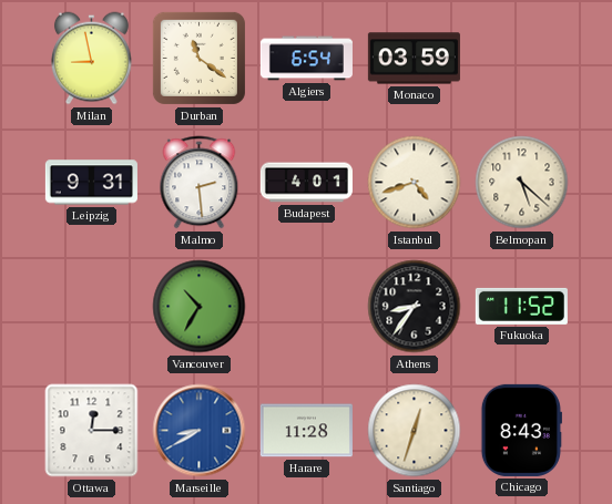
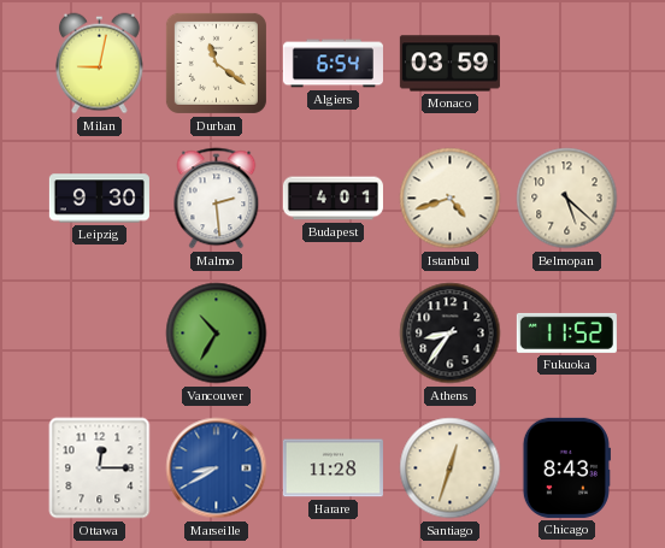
Milan: 8:58 -> 9:02 (99, 64)
Leipzig: 9:31 -> 9:30 (99, 199)
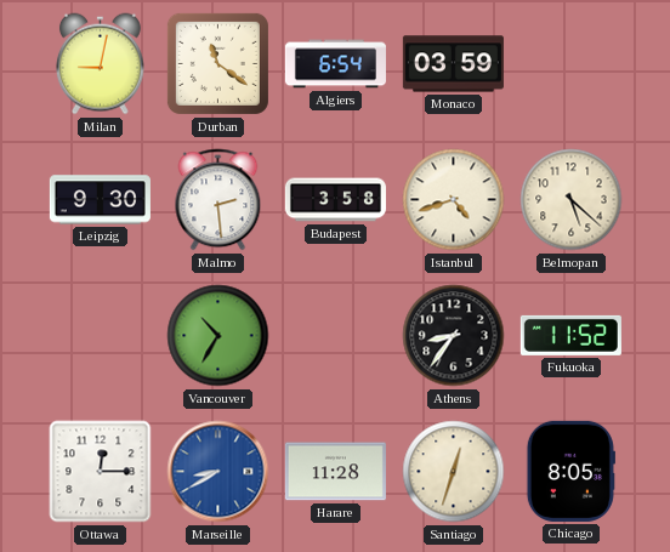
Budapest: 4:01 -> 3:58 (335, 200)
Chicago: 8:43 -> 8:05 (570, 471)
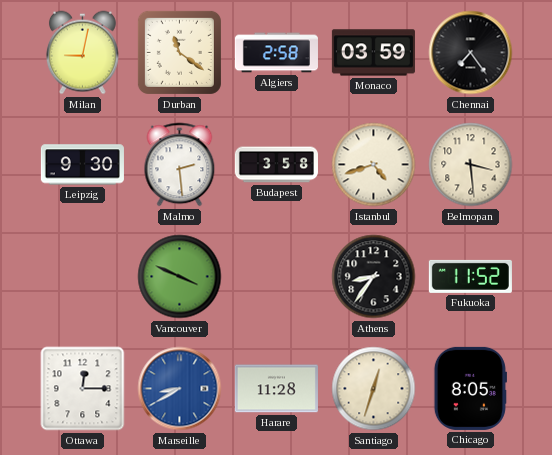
Algiers: 6:54 -> 2:58 (276, 53)
Chennai: none -> 7:24 (471, 53)
Belmopan: 5:22 -> 3:29 (471, 165)
Vancouver: 10:35 -> 3:49 (180, 277)
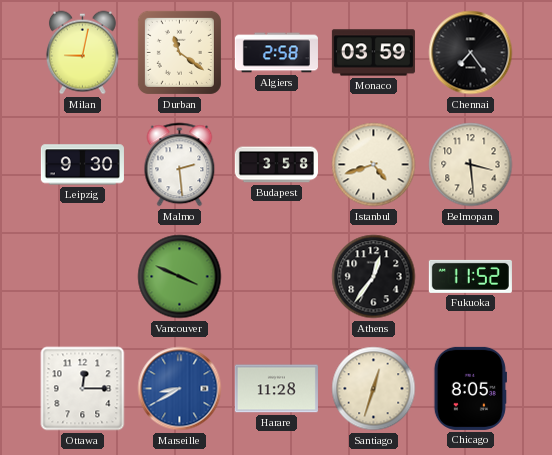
Athens: 8:36 -> 12:36 (374, 277)
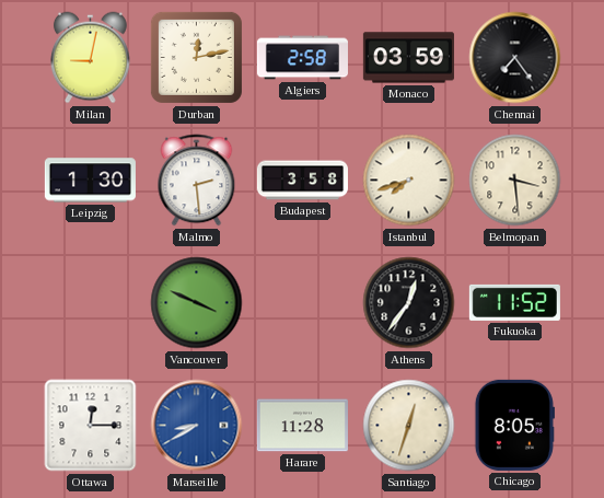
Durban: 11:21 -> 12:13 (196, 57)
Leipzig: 9:30 -> 1:30 (90, 181)
Istanbul: 4:42 -> 7:42 (409, 181)
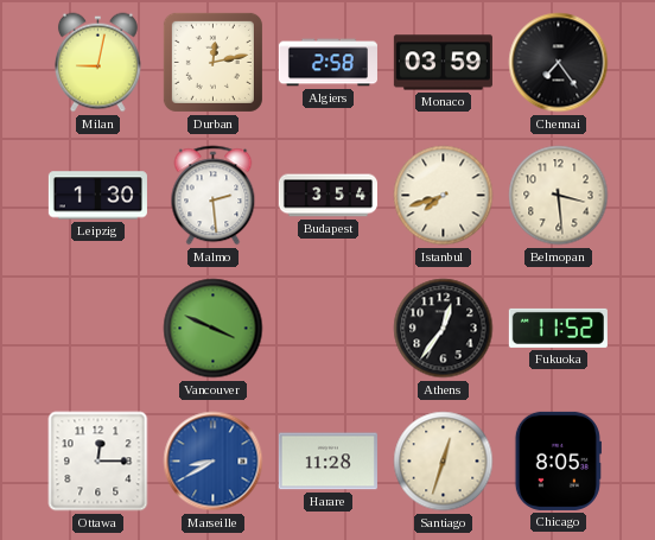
Budapest: 3:58 -> 3:54 (327, 196)
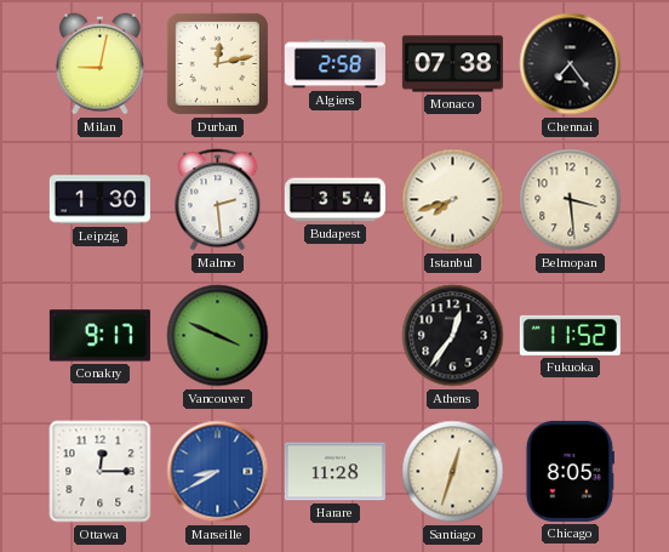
Monaco: 03:59 -> 07:38 (452, 64)
Conakry: none -> 9:17 (99, 336)
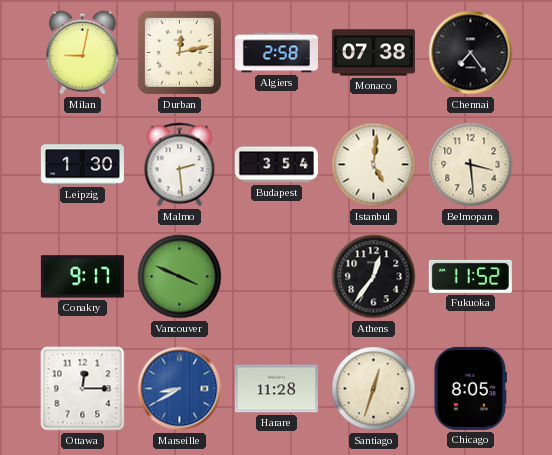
Istanbul: 7:42 -> 5:01 (374, 165)
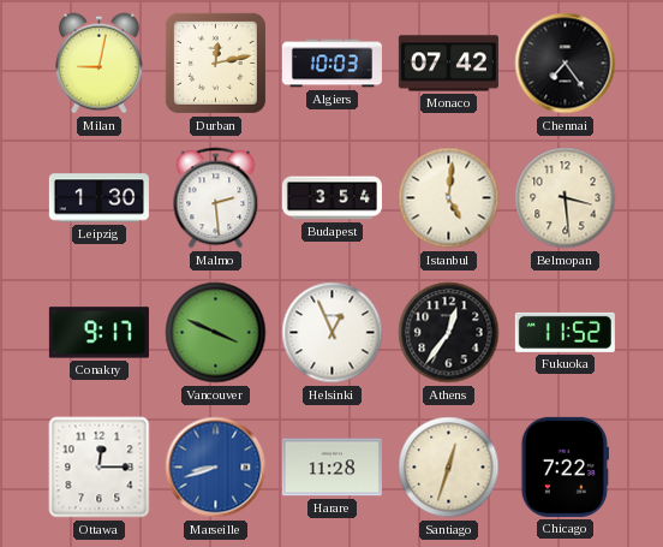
Algiers: 2:58 -> 10:03 (331, 64)
Monaco: 07:38 -> 07:42 (448, 64)
Helsinki: none -> 12:56 (333, 333)
Marseille: 8:40 -> 8:42 (216, 468)
Chicago: 8:05 -> 7:22 (565, 466)
